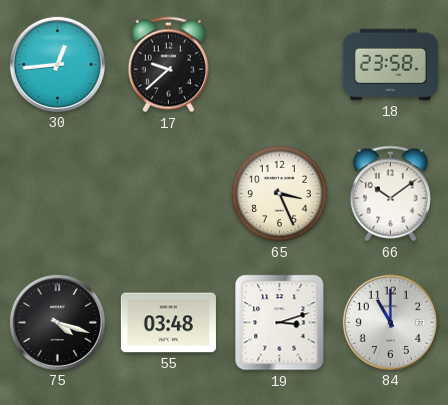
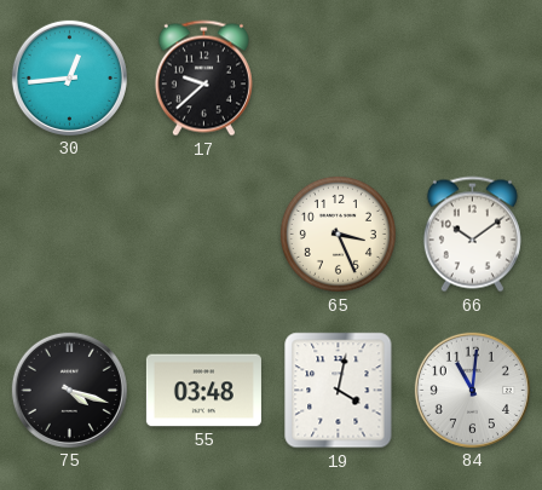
18: 23:58 -> none (390, 65)
19: 3:12 -> 4:02 (339, 391)
84: 11:00 -> 11:01 (472, 390)
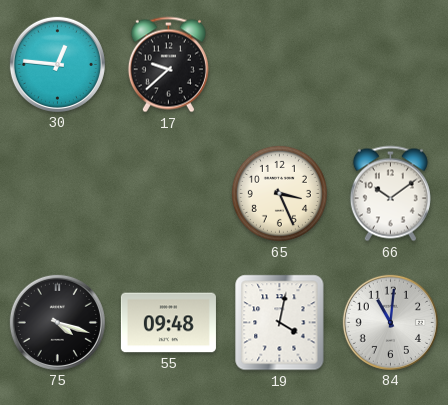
30: 12:44 -> 12:46 (57, 64)
55: 03:48 -> 09:48 (168, 323)
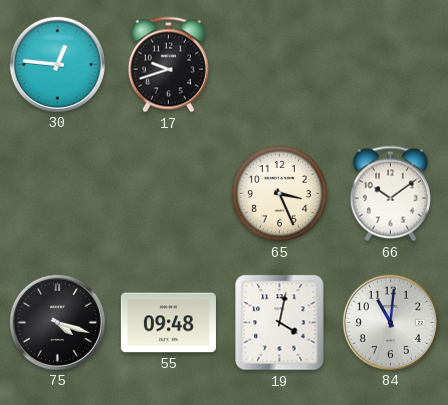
17: 9:38 -> 9:42 (168, 65)
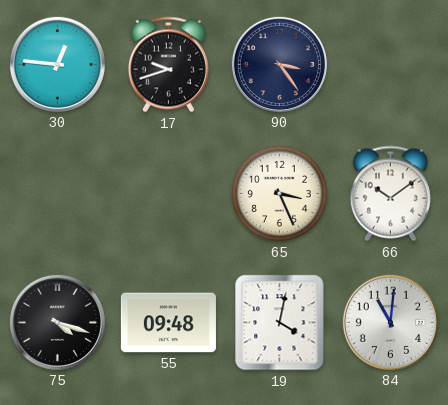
90: none -> 3:24 (279, 64)
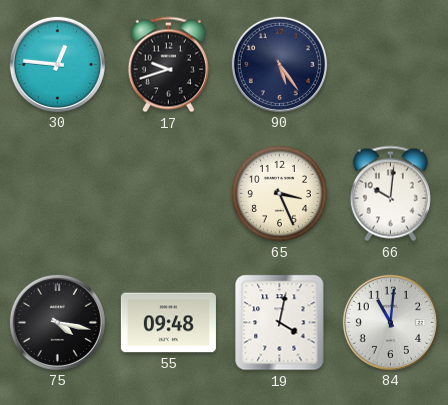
90: 3:24 -> 5:24 (279, 64)
66: 10:09 -> 10:01 (390, 194)
75: 4:18 -> 4:17 (57, 322)
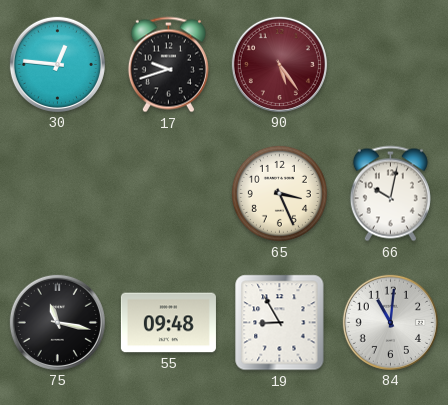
90 dial: navy -> burgundy (279, 64)
66: 10:01 -> 10:02 (390, 194)
75: 4:17 -> 11:17 (57, 322)
19: 4:02 -> 8:55 (280, 323)
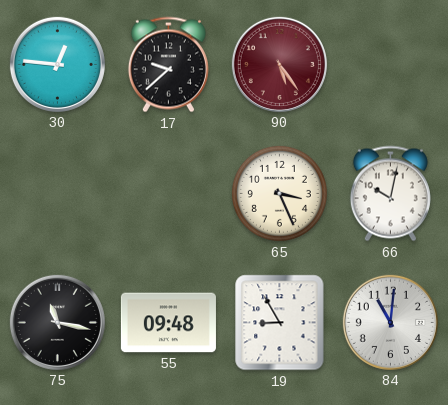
17: 9:42 -> 9:38 (168, 65)
